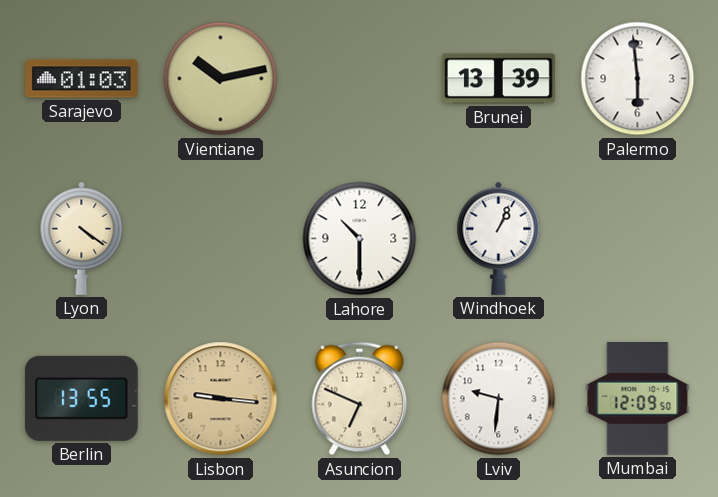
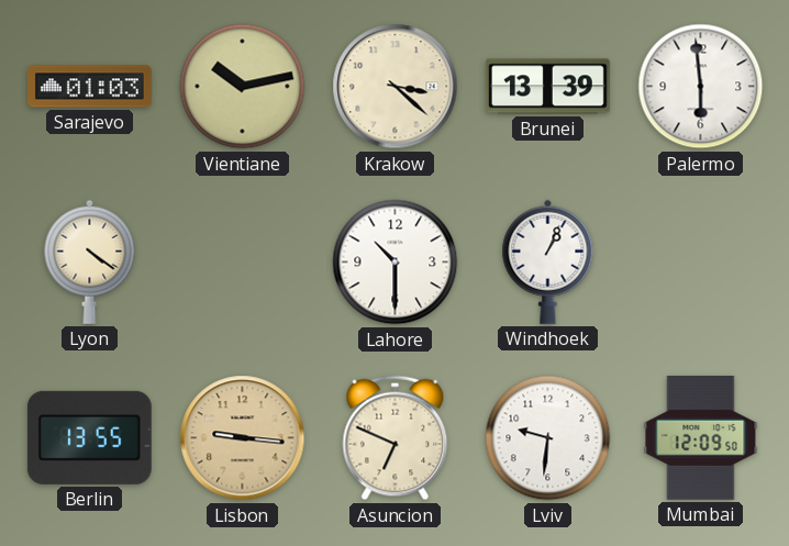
Krakow: none -> 3:22 (396, 87)
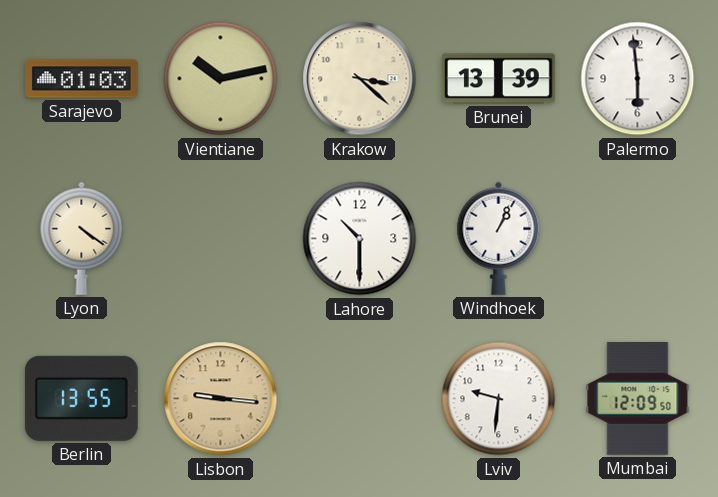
Asuncion: 6:49 -> none (396, 438)
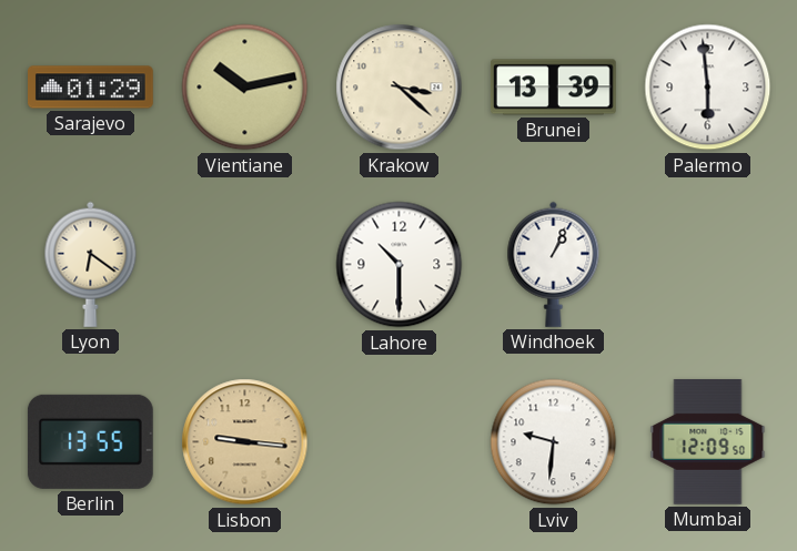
Sarajevo: 01:03 -> 01:29 (91, 88)
Lyon: 4:21 -> 6:21 (91, 264)
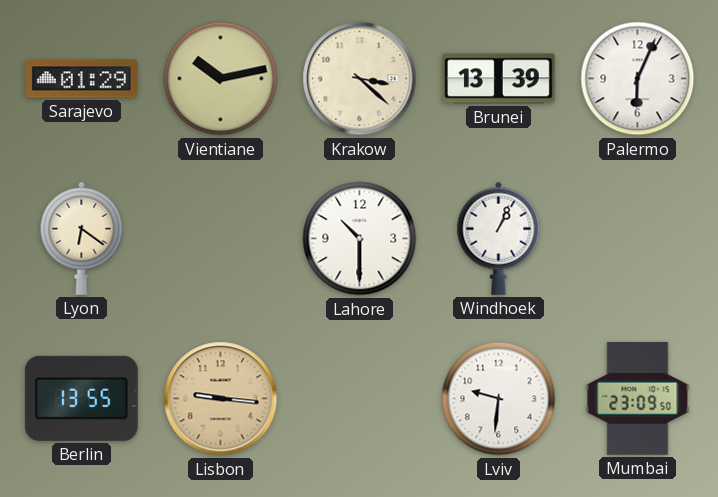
Palermo: 5:59 -> 6:04 (638, 79)
Mumbai: 12:09 -> 23:09 (638, 398)
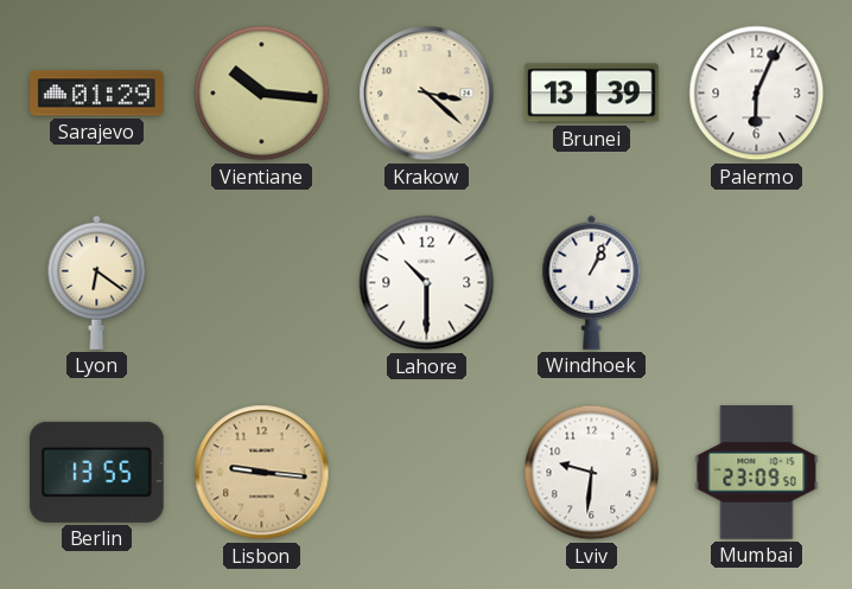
Vientiane: 10:13 -> 10:16 (262, 94)
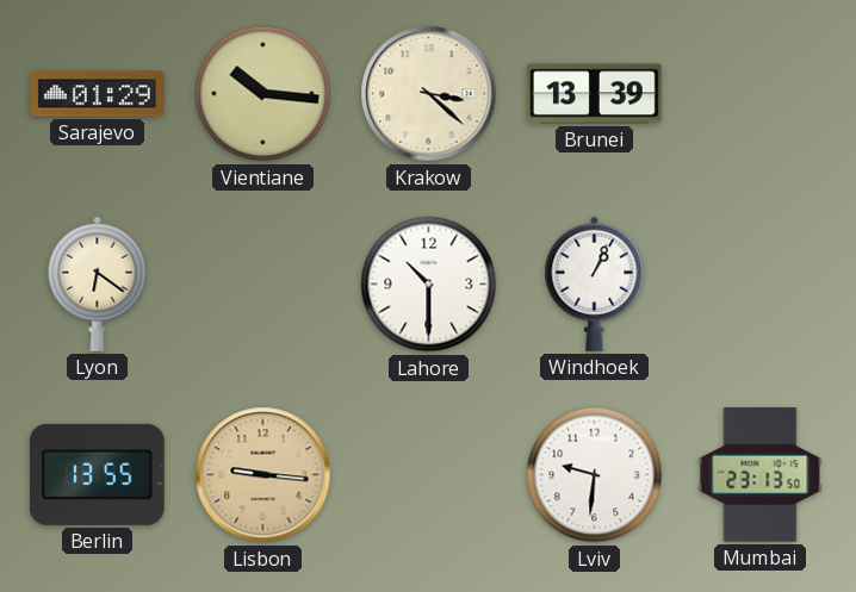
Palermo: 6:04 -> none (757, 94)
Mumbai: 23:09 -> 23:13 (761, 474)
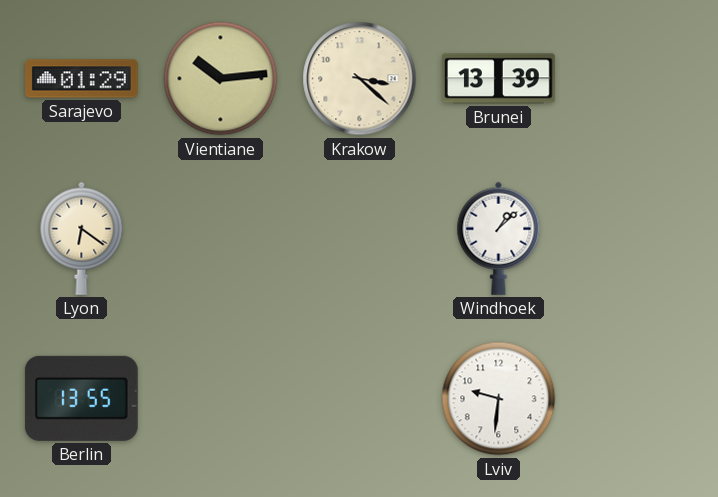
Vientiane: 10:16 -> 10:14 (221, 79)
Lahore: 10:30 -> none (429, 285)
Windhoek: 1:04 -> 1:08 (499, 238)
Lisbon: 9:16 -> none (263, 475)
Mumbai: 23:13 -> none (761, 474)
